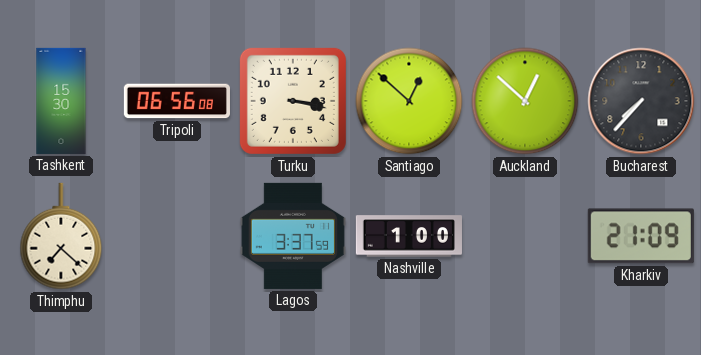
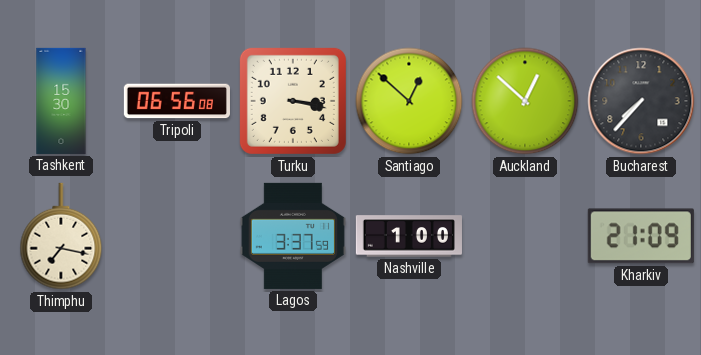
Thimphu: 7:22 -> 7:17 (61, 236)
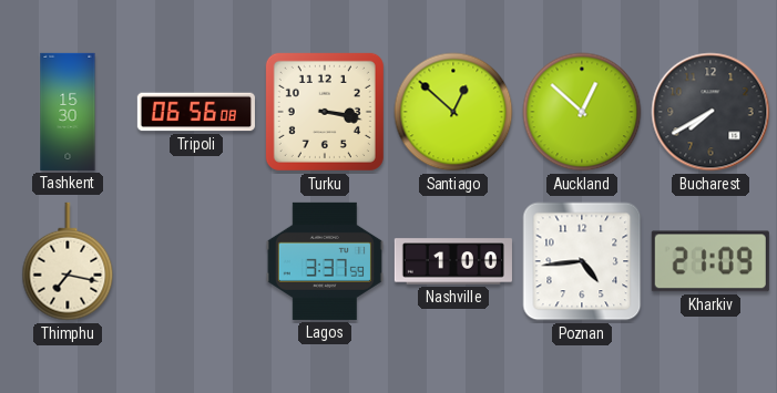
Bucharest: 7:37 -> 7:40 (710, 112)
Poznan: none -> 4:44 (582, 261)
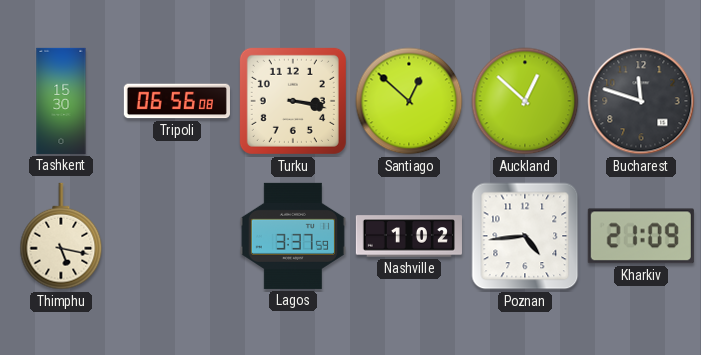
Bucharest: 7:40 -> 11:48 (641, 101)
Thimphu: 7:17 -> 5:17 (61, 236)
Nashville: 1:00 -> 1:02 (409, 236)
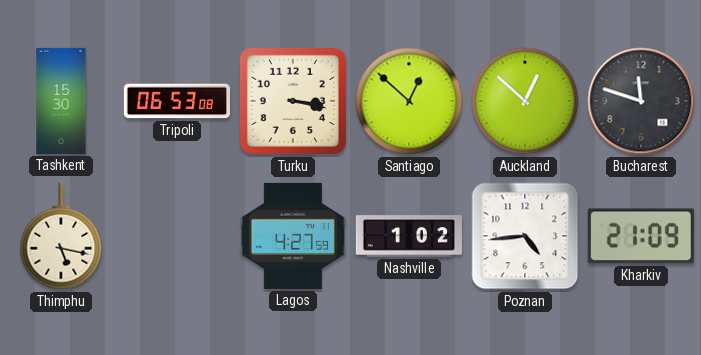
Tripoli: 06:56 -> 06:53 (177, 101)
Lagos: 3:37 -> 4:27 (293, 236)
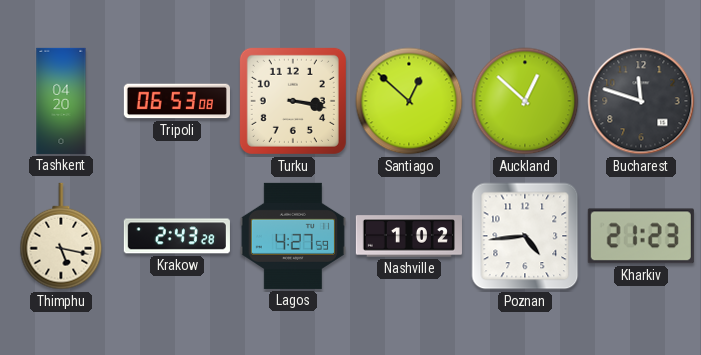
Tashkent: 15:30 -> 04:20 (61, 101)
Krakow: none -> 2:43 (177, 236)
Kharkiv: 21:09 -> 21:23 (641, 236)
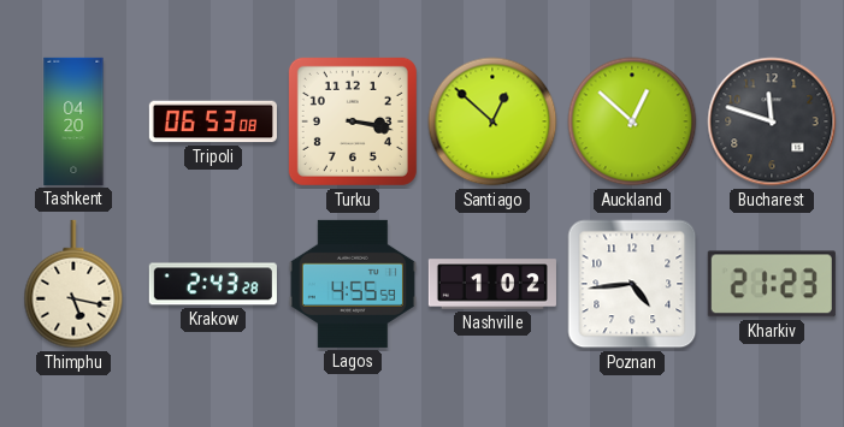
Lagos: 4:27 -> 4:55 (353, 284)
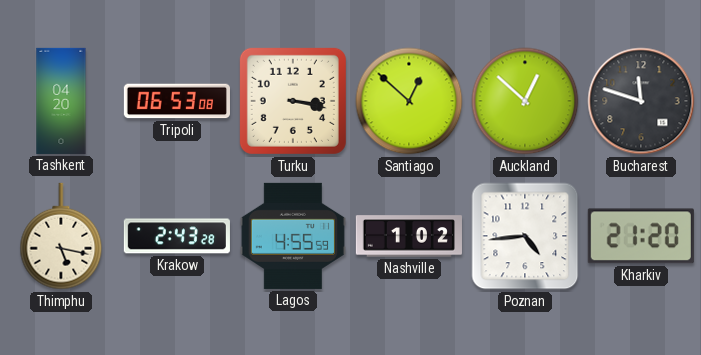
Kharkiv: 21:23 -> 21:20 (641, 236)
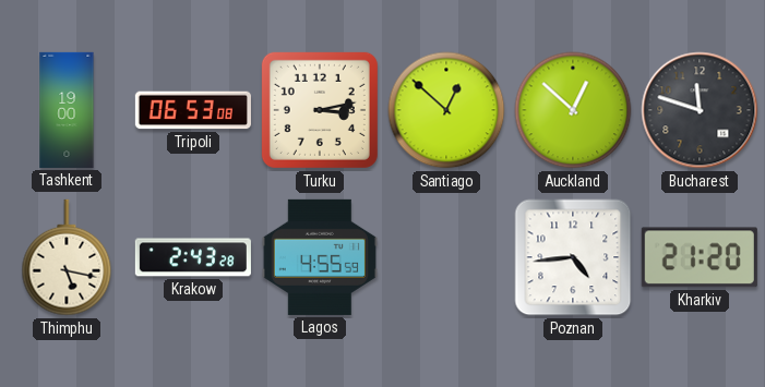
Tashkent: 04:20 -> 19:00 (67, 110)
Turku: 3:17 -> 3:13 (320, 110)
Nashville: 1:02 -> none (409, 236)
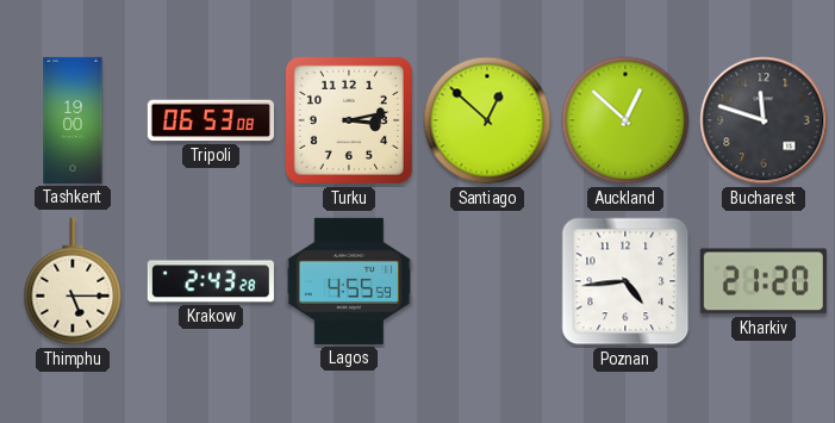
Thimphu: 5:17 -> 5:15 (73, 281)
